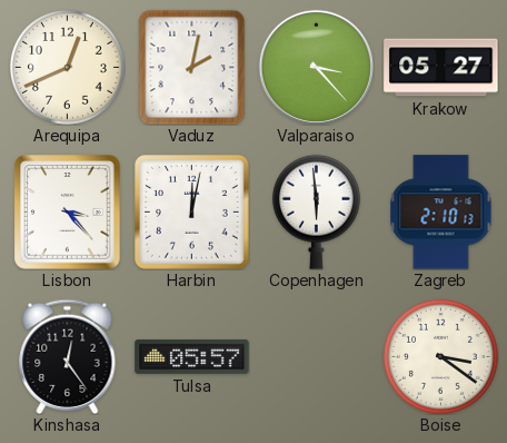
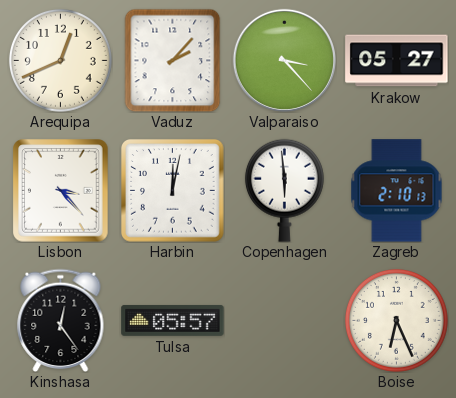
Vaduz: 2:02 -> 2:07 (173, 60)
Boise: 3:21 -> 6:26 (396, 320)
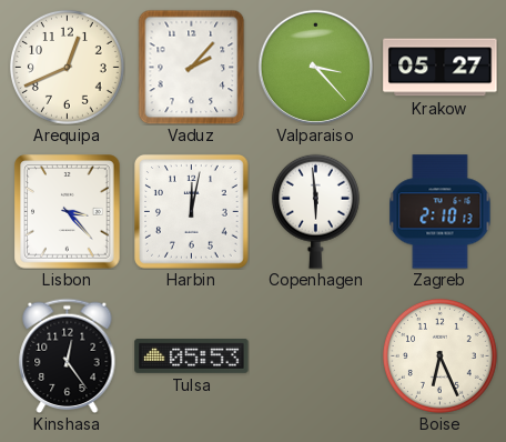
Tulsa: 05:57 -> 05:53 (192, 355)
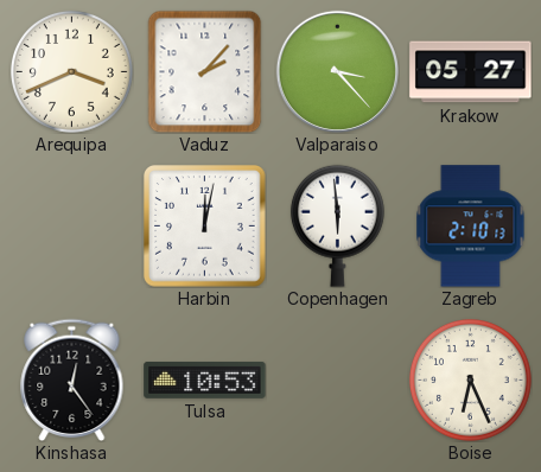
Arequipa: 12:41 -> 3:41 (71, 71)
Lisbon: 3:23 -> none (68, 212)
Tulsa: 05:53 -> 10:53 (205, 379)
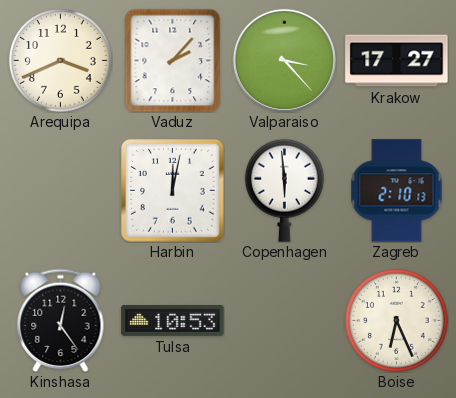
Krakow: 05:27 -> 17:27 (397, 61)
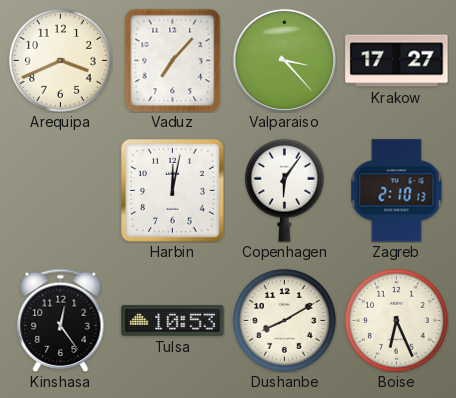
Vaduz: 2:07 -> 7:07 (173, 60)
Copenhagen: 5:59 -> 6:06 (284, 190)
Dushanbe: none -> 8:10 (284, 320)
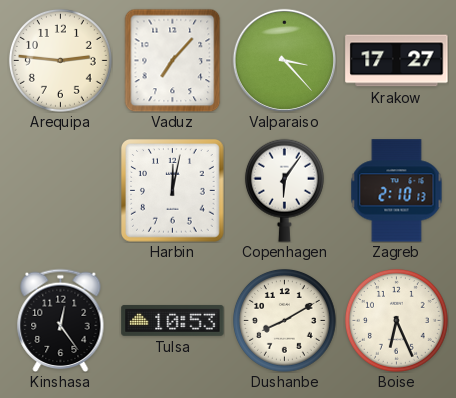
Arequipa: 3:41 -> 2:46 (60, 60)
